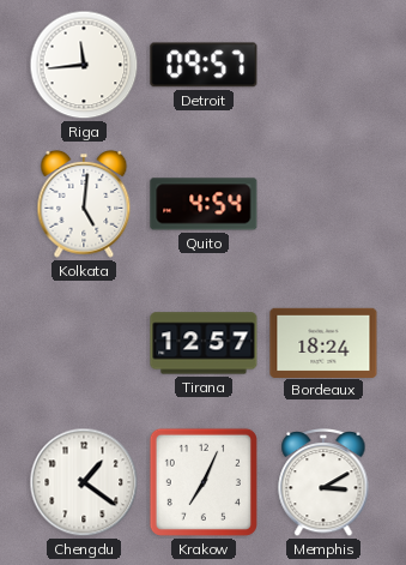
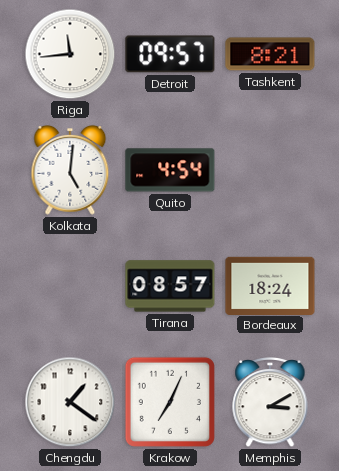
Tashkent: none -> 8:21 (270, 54)
Tirana: 12:57 -> 08:57 (170, 286)
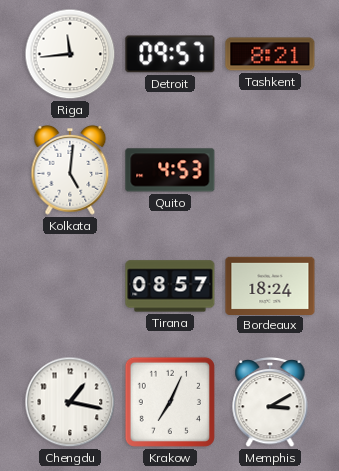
Quito: 4:54 -> 4:53 (170, 170)
Chengdu: 1:21 -> 1:17 (70, 402)
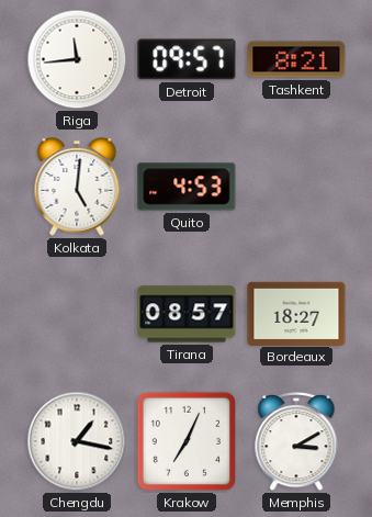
Bordeaux: 18:24 -> 18:27 (296, 313)
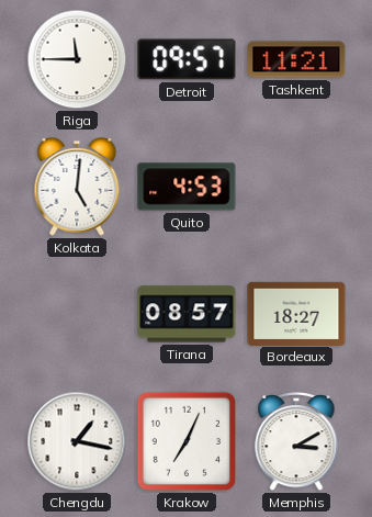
Riga: 11:44 -> 11:45 (77, 59)
Tashkent: 8:21 -> 11:21 (296, 59)
